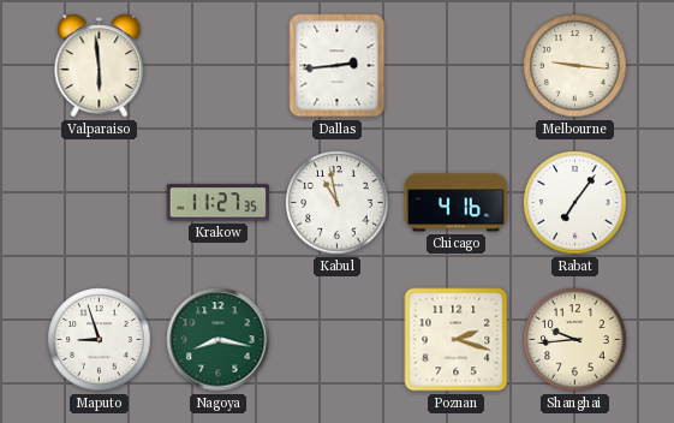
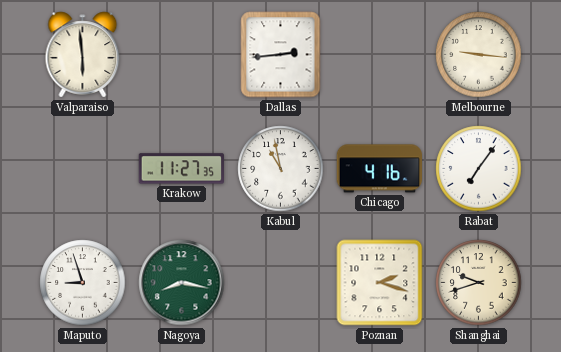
Shanghai: 9:44 -> 9:42 (479, 283)
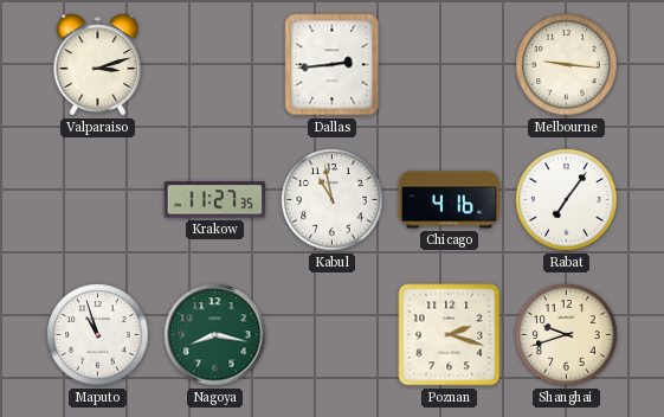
Valparaiso: 5:59 -> 3:12 (98, 65)
Maputo: 8:57 -> 10:57 (98, 335)
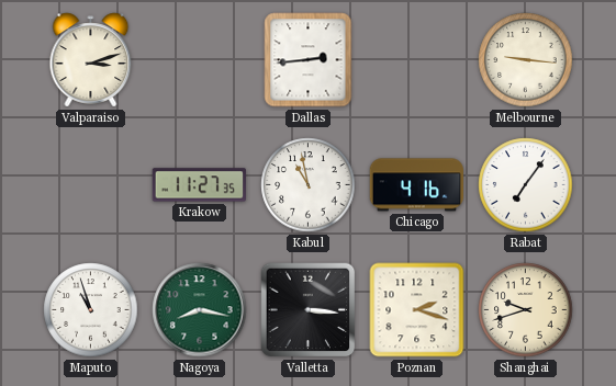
Valletta: none -> 3:16 (309, 310)
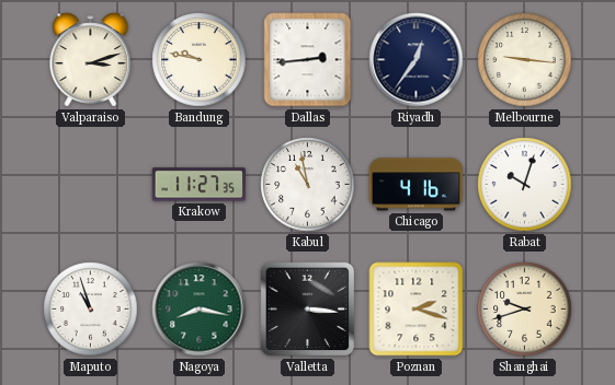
Bandung: none -> 9:47 (200, 60)
Riyadh: none -> 12:36 (417, 60)
Rabat: 7:06 -> 10:03 (525, 185)
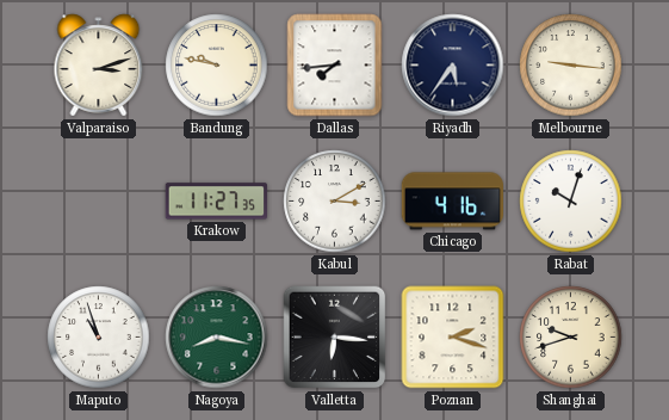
Dallas: 2:44 -> 7:44 (335, 66)
Riyadh: 12:36 -> 5:36 (453, 66)
Kabul: 10:58 -> 3:10 (335, 202)
Valletta: 3:16 -> 6:16 (335, 338)
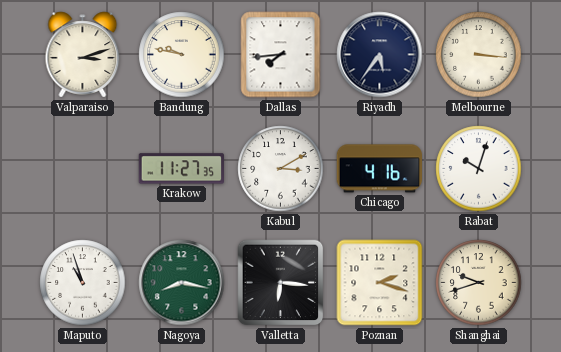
Melbourne: 9:16 -> 3:16 (479, 55)
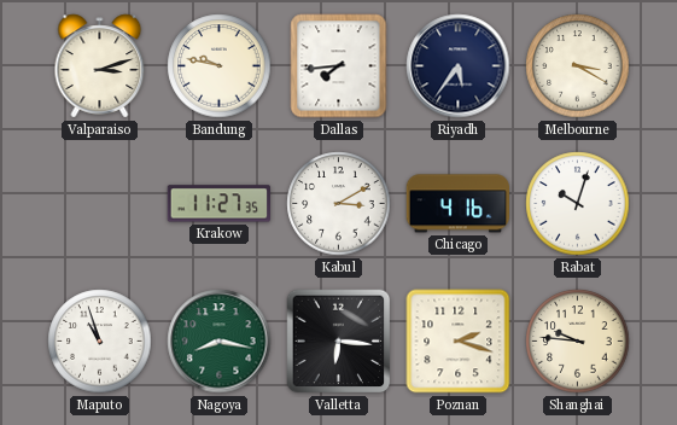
Melbourne: 3:16 -> 3:20 (578, 66)
Shanghai: 9:42 -> 9:46 (578, 342)
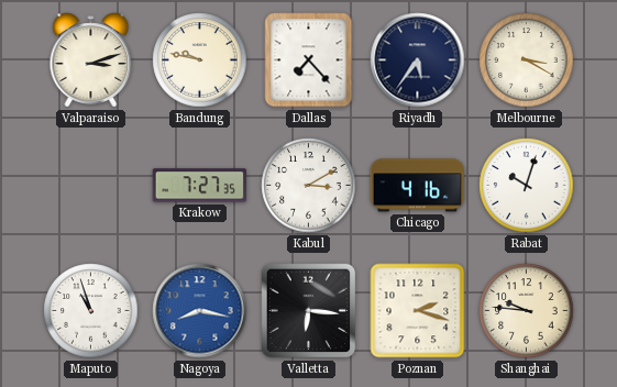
Dallas: 7:44 -> 7:23 (309, 60)
Krakow: 11:27 -> 7:27 (199, 186)
Nagoya dial: green -> blue (200, 311)
